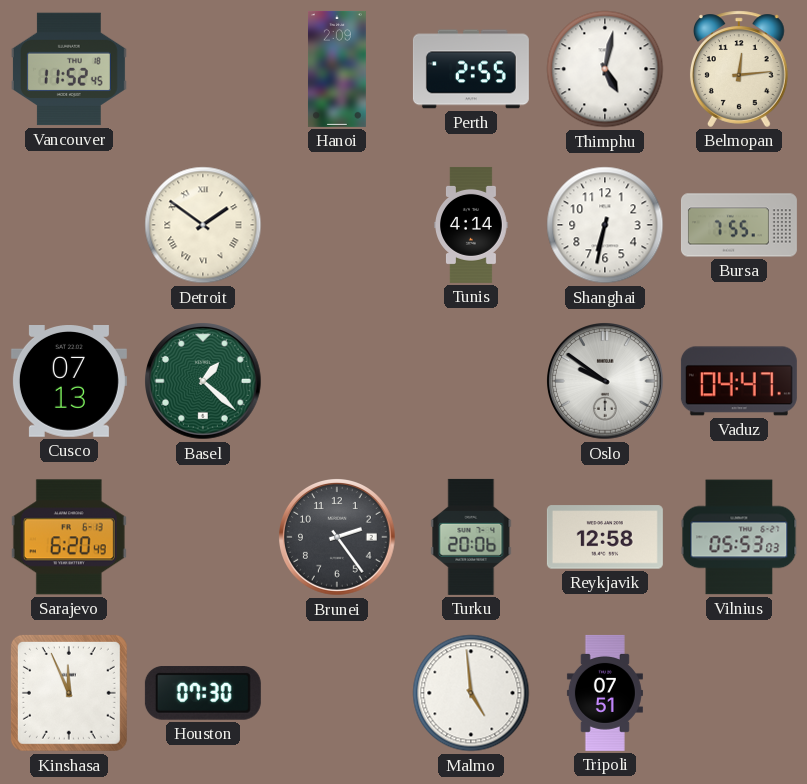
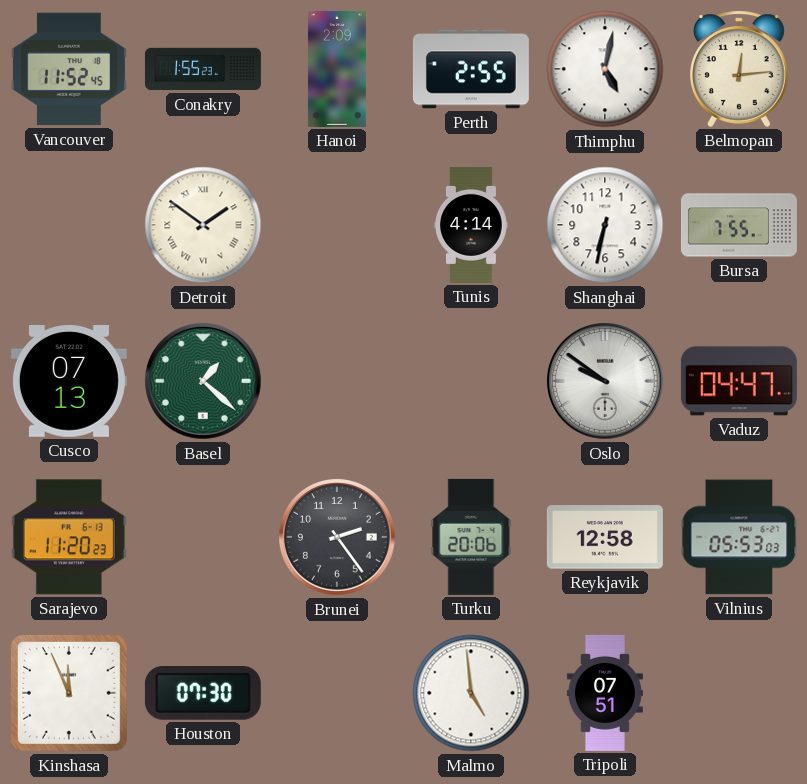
Conakry: none -> 1:55 (203, 69)
Sarajevo: 6:20 -> 11:20 (69, 537)
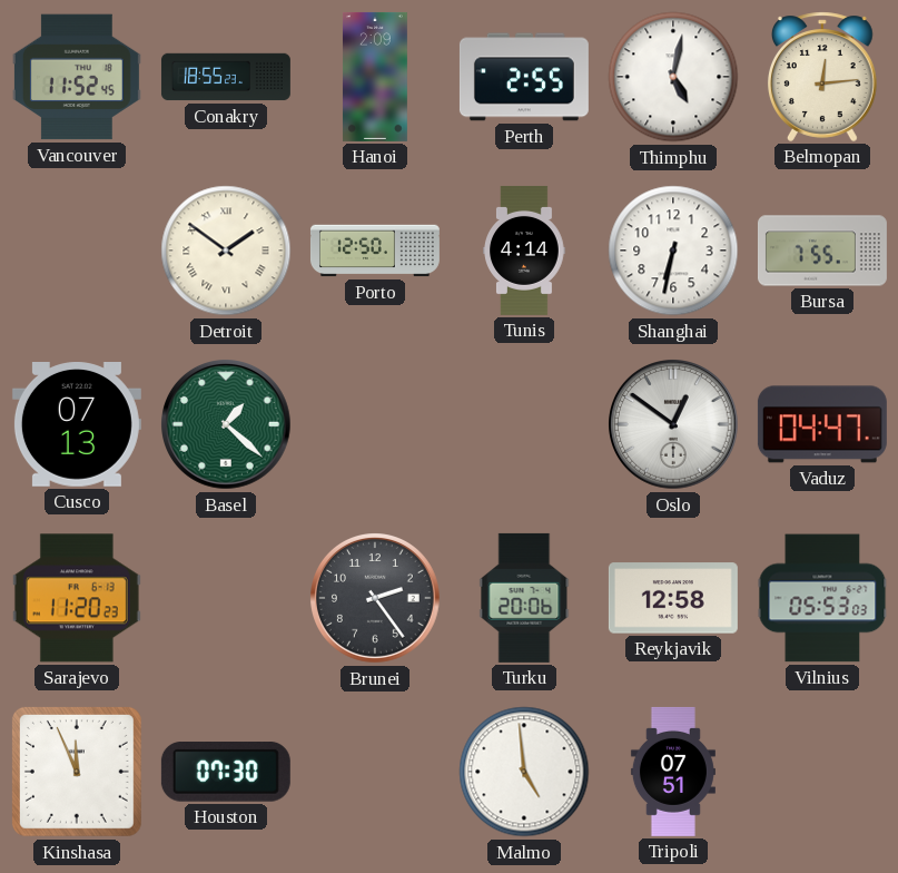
Conakry: 1:55 -> 18:55 (226, 77)
Porto: none -> 12:50 (375, 251)
Oslo: 9:51 -> 12:51 (674, 425)
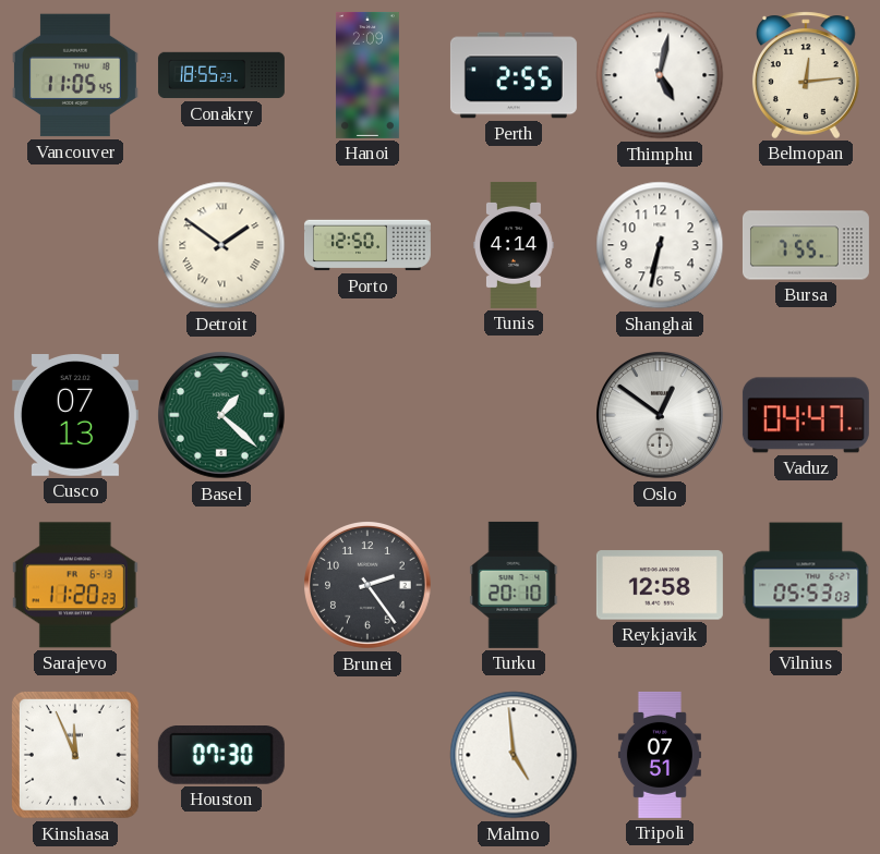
Vancouver: 11:52 -> 11:05 (75, 75)
Turku: 20:06 -> 20:10 (514, 585)
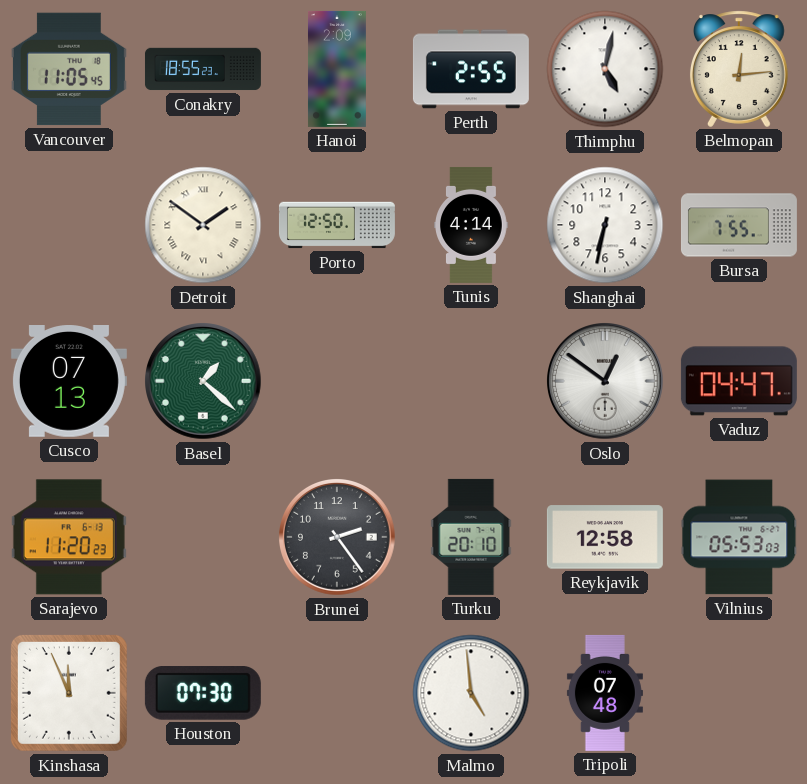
Tripoli: 07:51 -> 07:48 (605, 693)
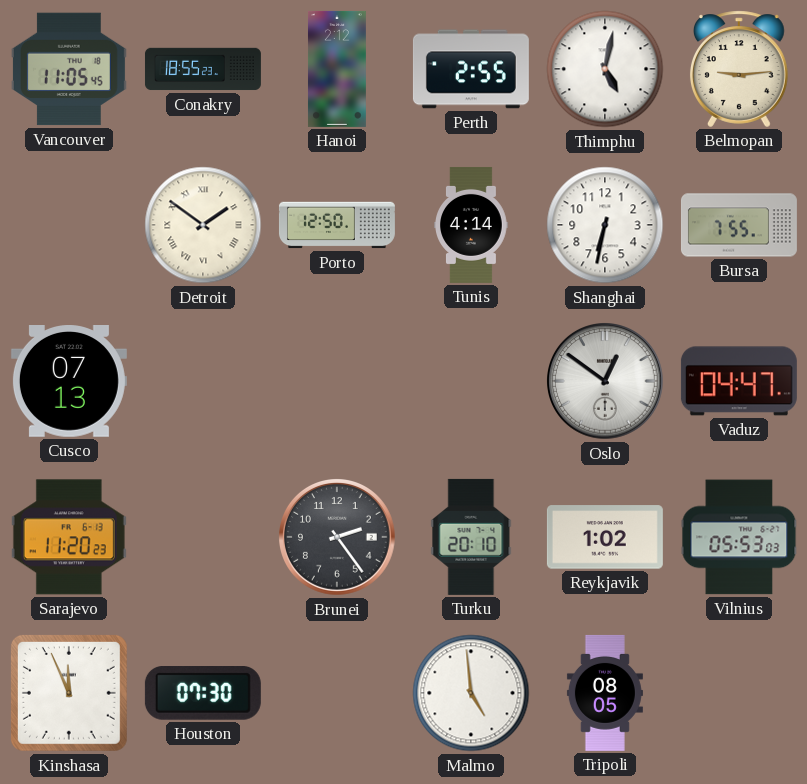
Hanoi: 2:09 -> 2:12 (337, 69)
Belmopan: 12:14 -> 9:14 (739, 69)
Basel: 1:22 -> none (204, 382)
Reykjavik: 12:58 -> 1:02 (605, 537)
Tripoli: 07:48 -> 08:05 (605, 693)
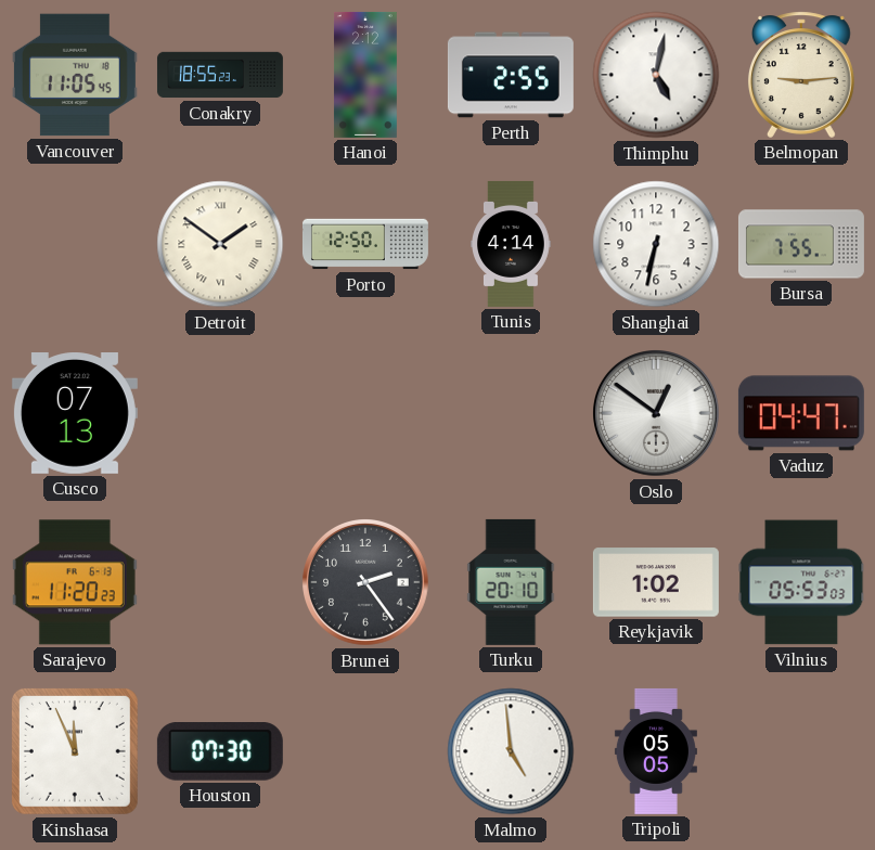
Tripoli: 08:05 -> 05:05 (656, 751)
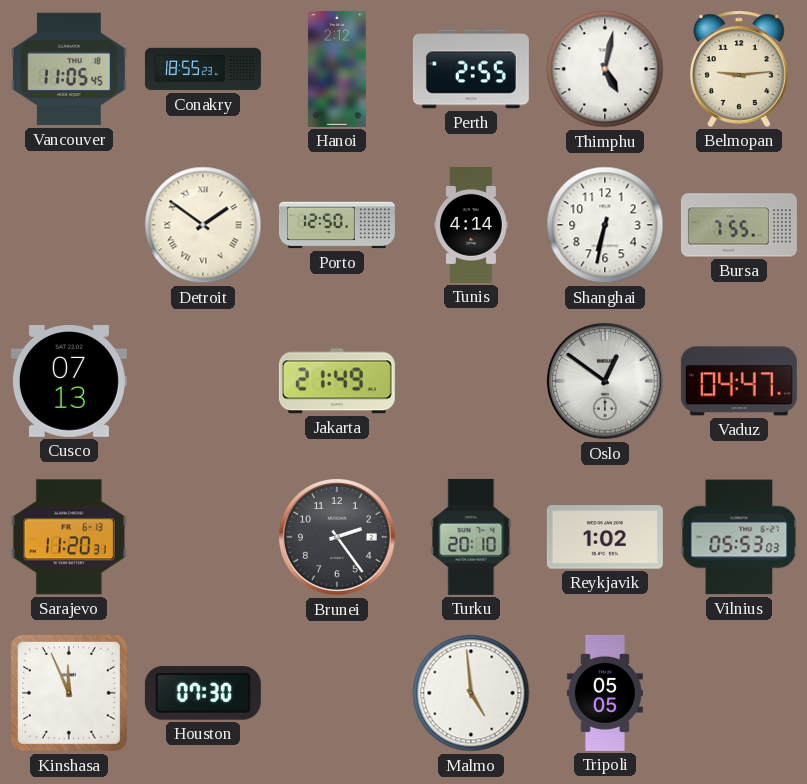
Jakarta: none -> 21:49 (337, 381)
Sarajevo: 11:20:23 -> 11:20:31 (69, 537)
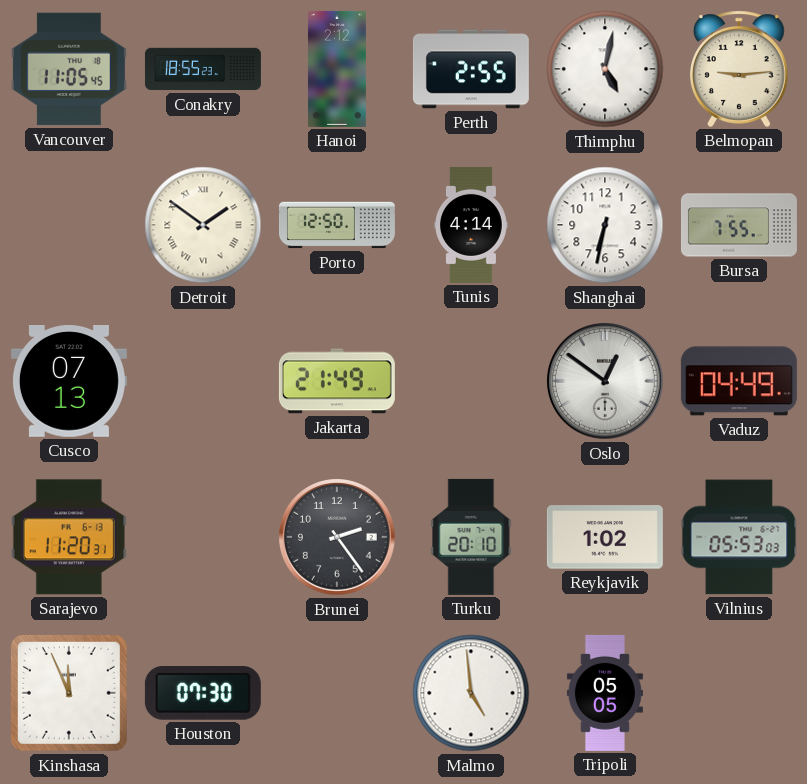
Vaduz: 04:47 -> 04:49 (739, 381)
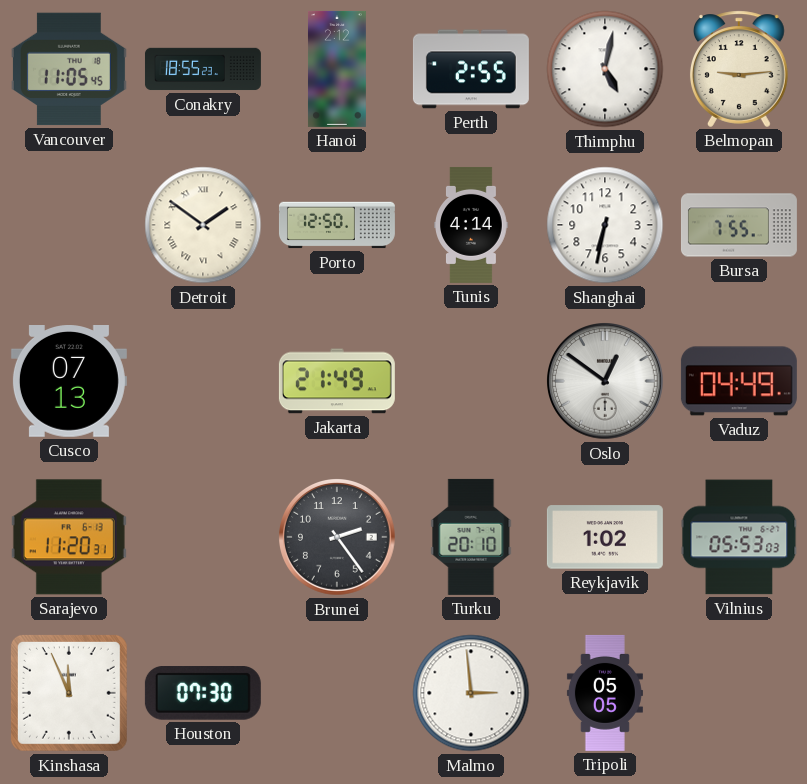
Malmo: 4:59 -> 2:59 (471, 693)
